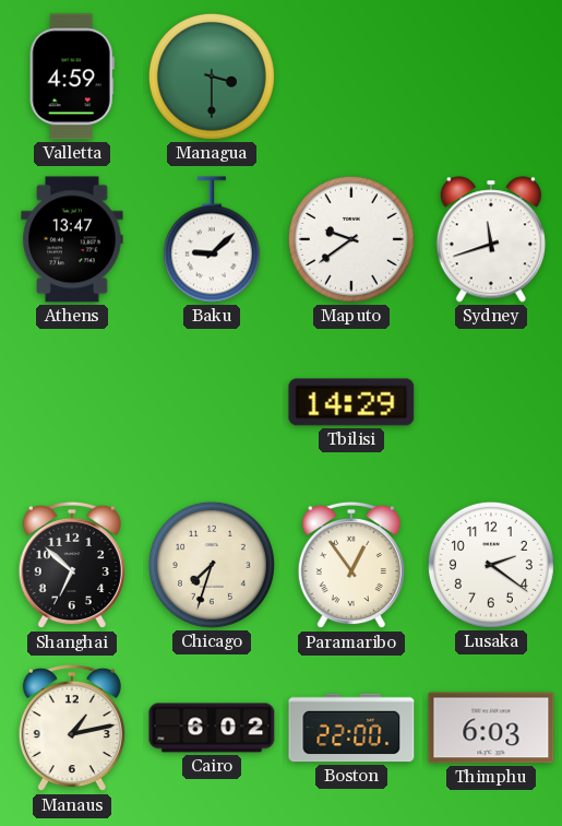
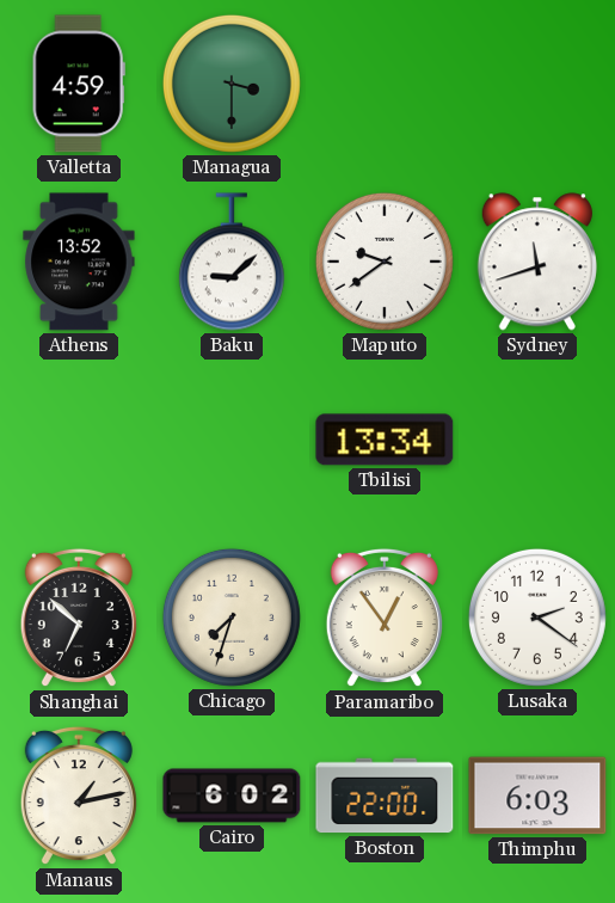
Athens: 13:47 -> 13:52 (79, 262)
Tbilisi: 14:29 -> 13:34 (385, 440)
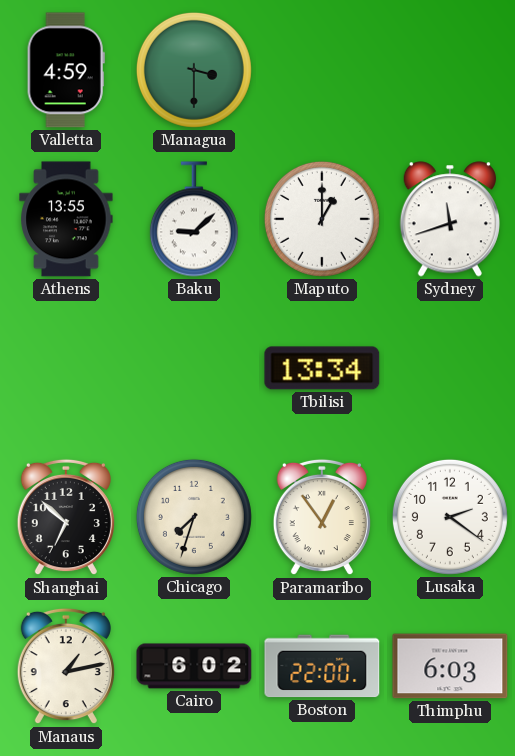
Athens: 13:52 -> 13:55 (66, 219)
Maputo: 9:39 -> 1:00 (322, 219)
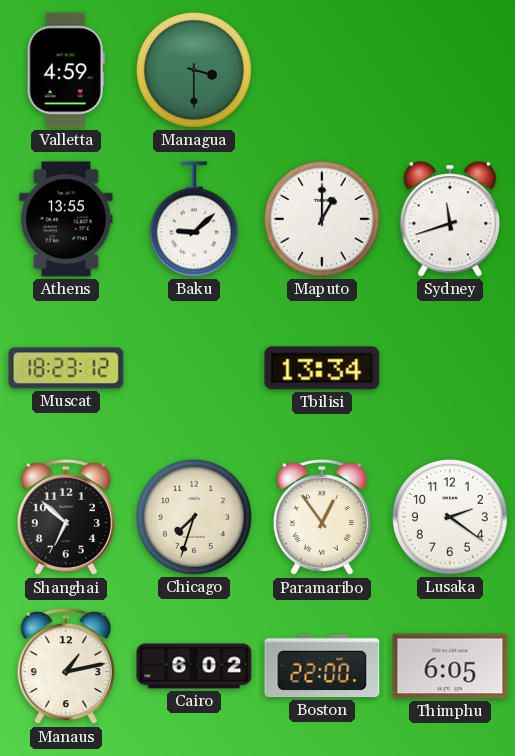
Muscat: none -> 18:23 (66, 368)
Thimphu: 6:03 -> 6:05 (450, 666)
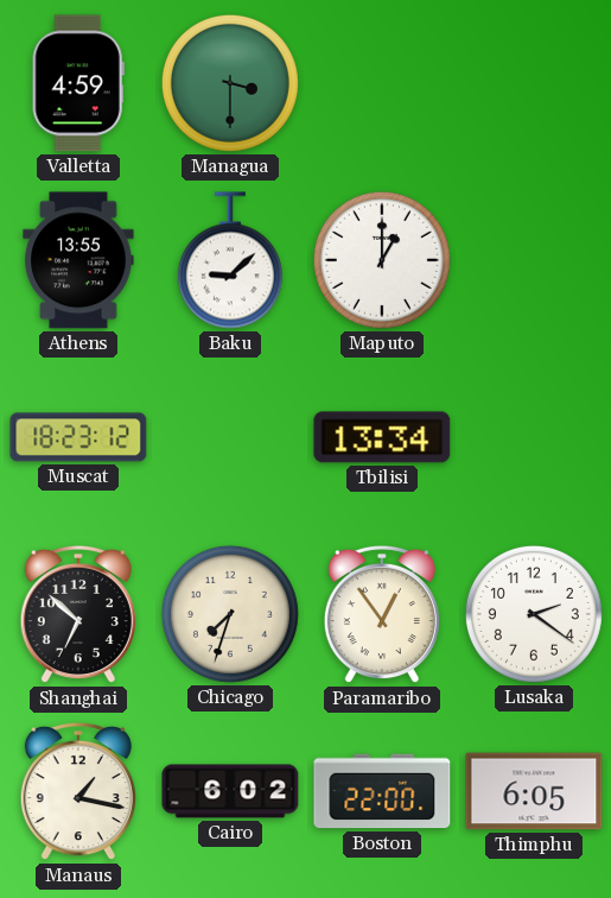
Sydney: 11:42 -> none (450, 219)
Manaus: 1:13 -> 1:17 (78, 791)
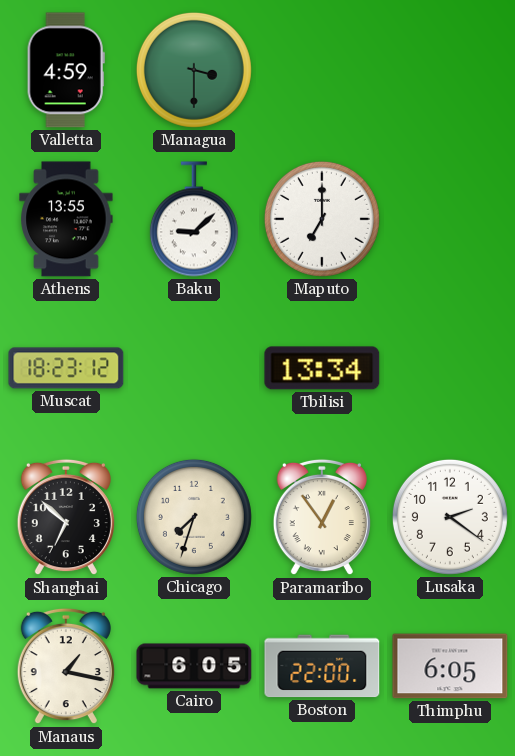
Maputo: 1:00 -> 7:00 (322, 219)
Cairo: 6:02 -> 6:05 (194, 666)
